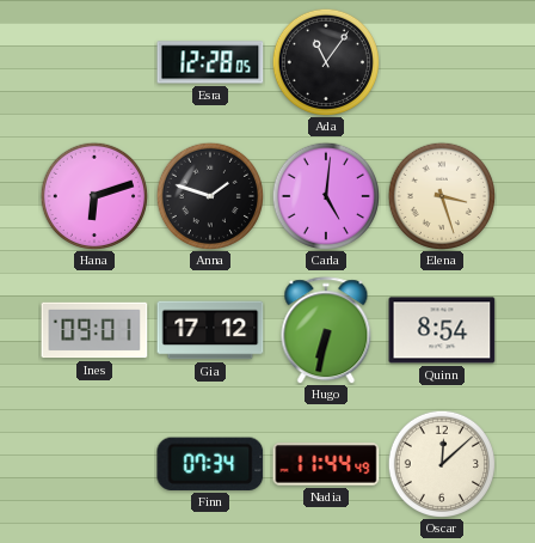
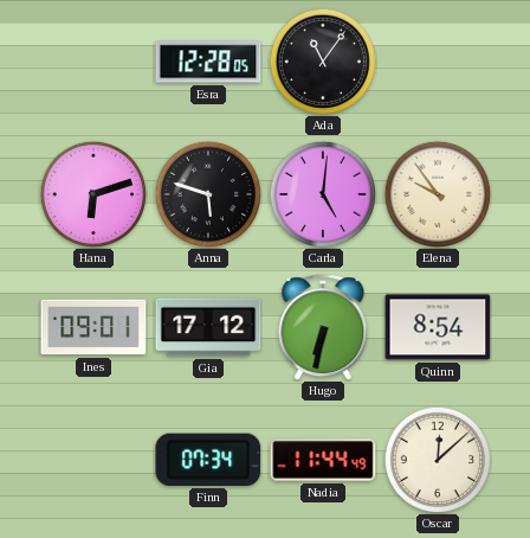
Anna: 1:48 -> 5:48 (207, 193)
Elena: 3:27 -> 9:54 (437, 193)
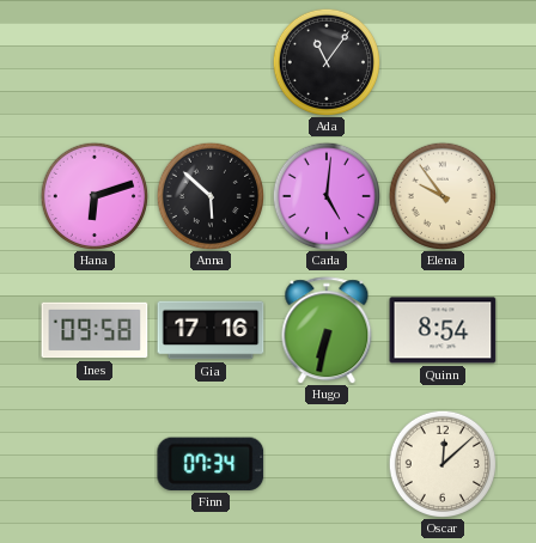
Esra: 12:28 -> none (208, 62)
Anna: 5:48 -> 5:52 (209, 195)
Ines: 09:01 -> 09:58 (95, 330)
Gia: 17:12 -> 17:16 (211, 330)
Nadia: 11:44 -> none (323, 460)
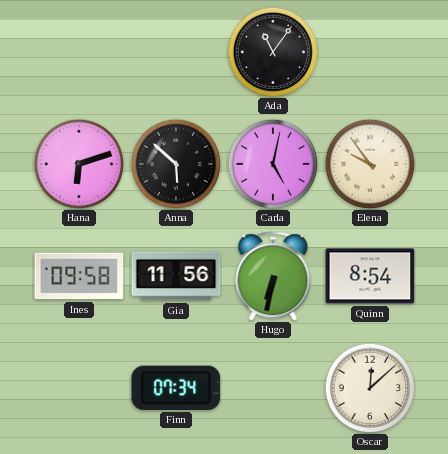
Carla: 5:01 -> 5:02 (272, 163)
Gia: 17:16 -> 11:56 (176, 276)
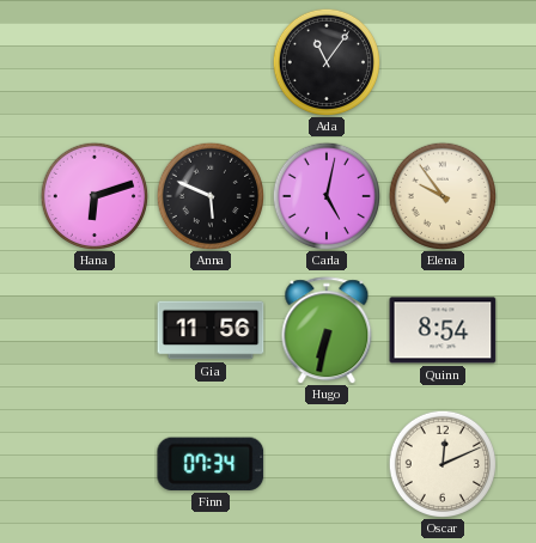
Anna: 5:52 -> 5:49 (209, 195)
Ines: 09:58 -> none (79, 276)
Oscar: 12:08 -> 12:11 (441, 463)
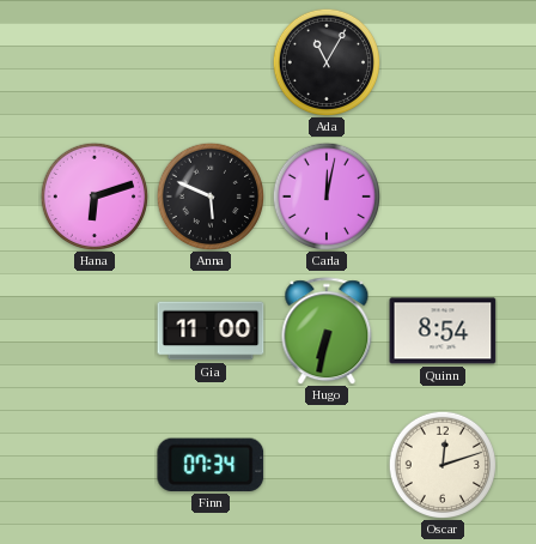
Ada: 11:06 -> 11:05 (325, 61)
Carla: 5:02 -> 12:02 (325, 195)
Elena: 9:54 -> none (441, 195)
Gia: 11:56 -> 11:00 (211, 331)
Oscar: 12:11 -> 12:12 (441, 464)
